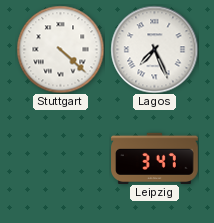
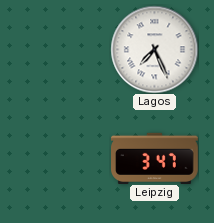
Stuttgart: 4:22 -> none (60, 49)
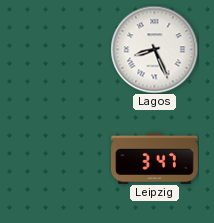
Lagos: 7:26 -> 8:26 (154, 49)
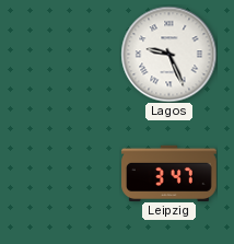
Lagos: 8:26 -> 9:26 (168, 54)
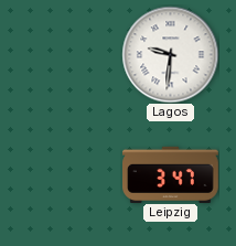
Lagos: 9:26 -> 9:31 (170, 54)
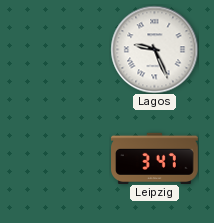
Lagos: 9:31 -> 9:26 (154, 49)
